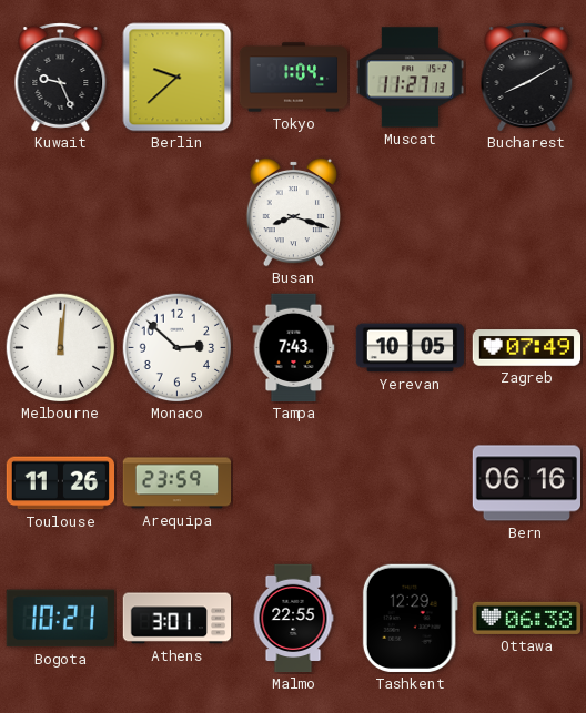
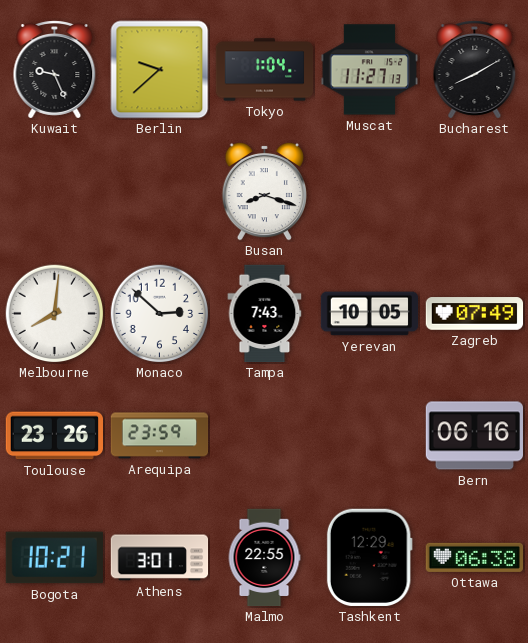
Melbourne: 12:01 -> 8:01 (55, 314)
Toulouse: 11:26 -> 23:26 (54, 436)
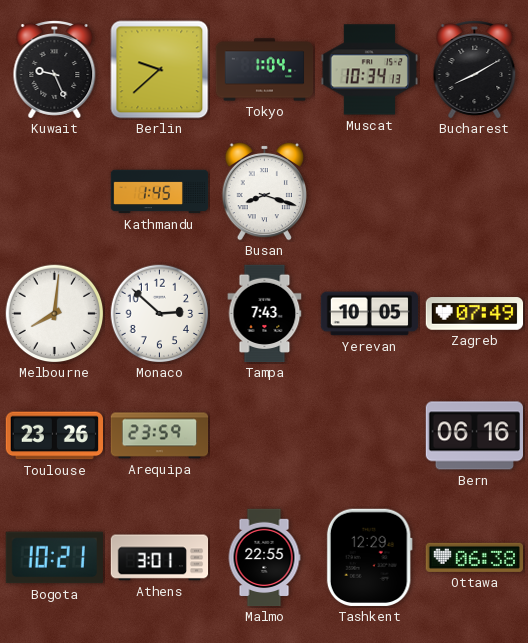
Muscat: 11:27 -> 10:34 (369, 70)
Kathmandu: none -> 1:45 (160, 192)
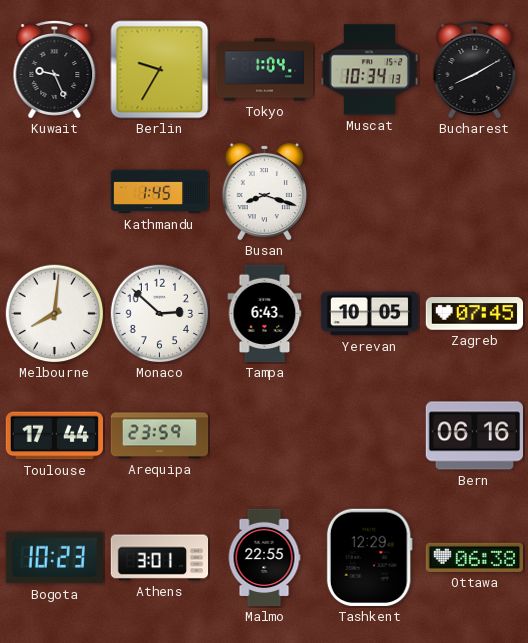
Berlin: 9:38 -> 9:35 (160, 70)
Tampa: 7:43 -> 6:43 (265, 314)
Zagreb: 07:49 -> 07:45 (475, 314)
Toulouse: 23:26 -> 17:44 (54, 436)
Bogota: 10:21 -> 10:23 (54, 558)
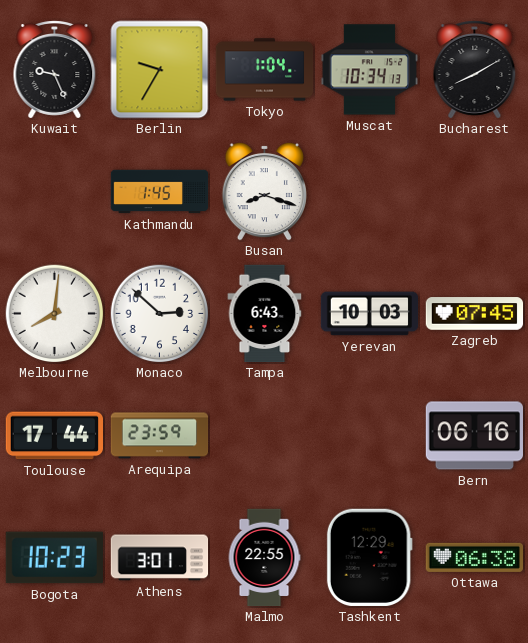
Yerevan: 10:05 -> 10:03 (370, 314)
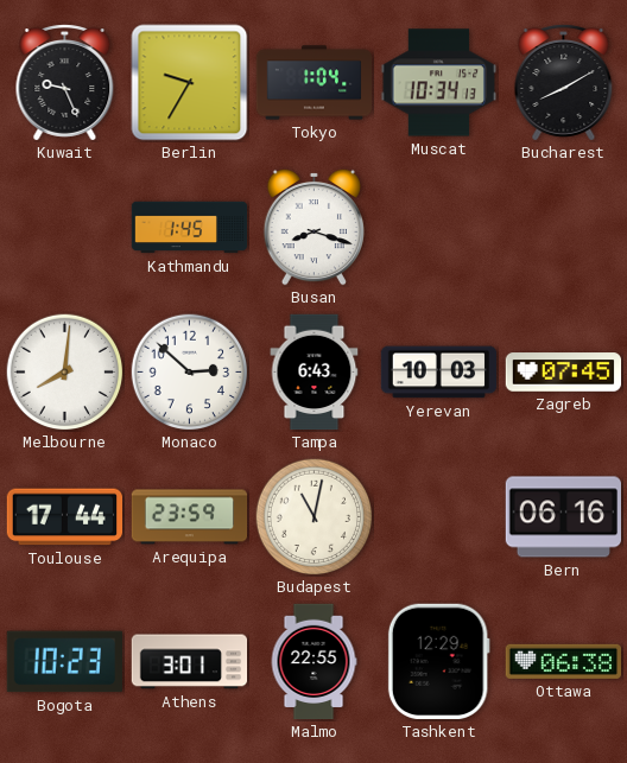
Budapest: none -> 11:02 (315, 517)
